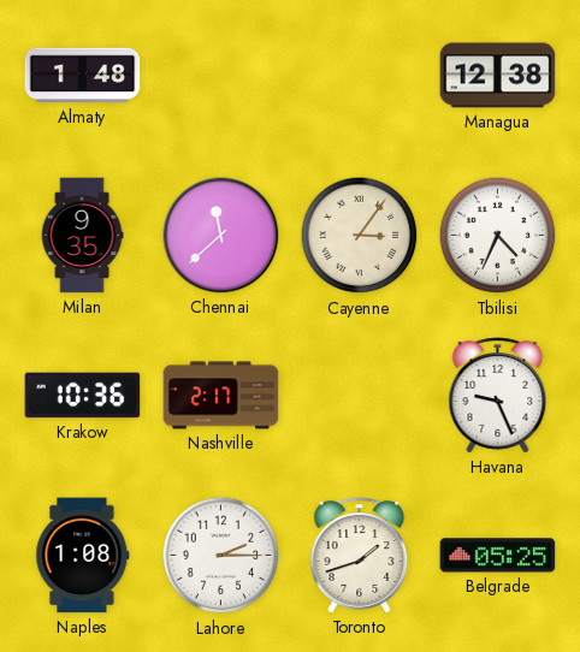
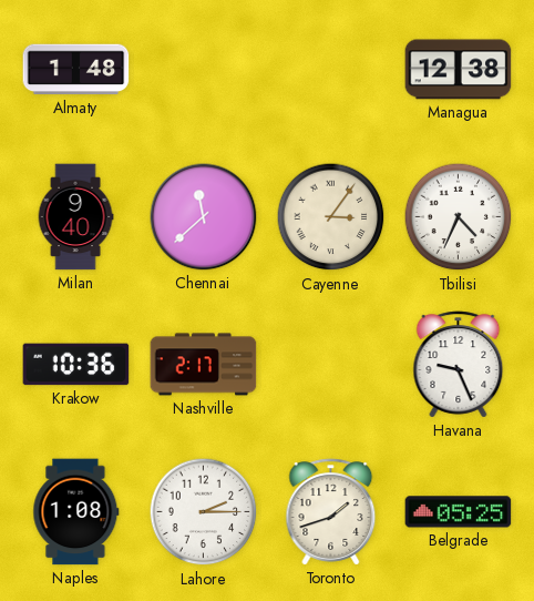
Milan: 9:35 -> 9:40 (75, 217)
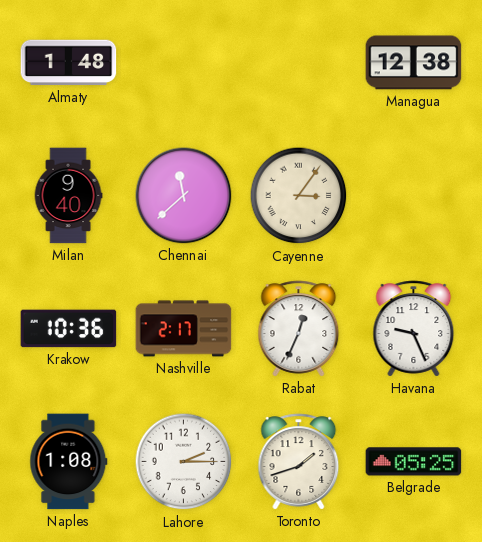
Tbilisi: 4:34 -> none (459, 217)
Rabat: none -> 12:34 (299, 329)
